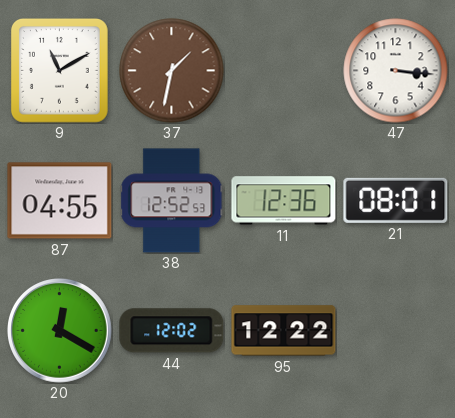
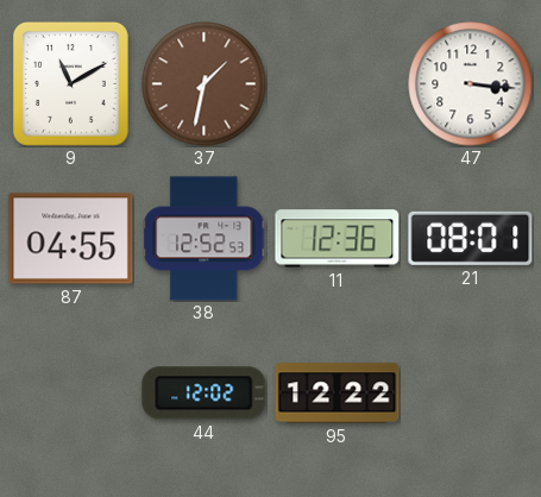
20: 12:20 -> none (60, 331)
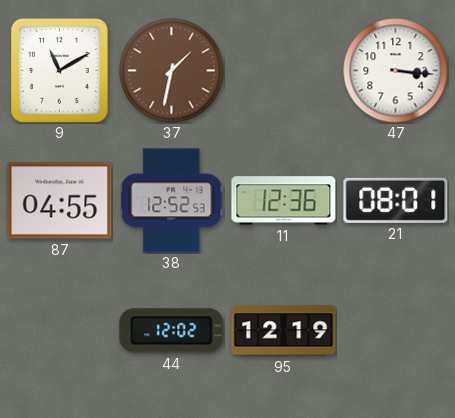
95: 12:22 -> 12:19 (284, 331)
